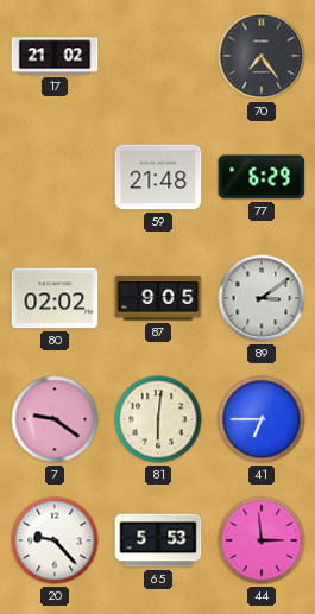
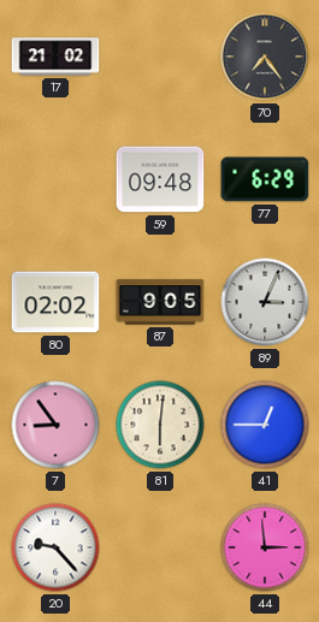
59: 21:48 -> 09:48 (160, 179)
89: 3:09 -> 3:04 (265, 302)
7: 9:21 -> 8:54 (55, 425)
41: 6:45 -> 12:45 (265, 425)
65: 5:53 -> none (158, 540)
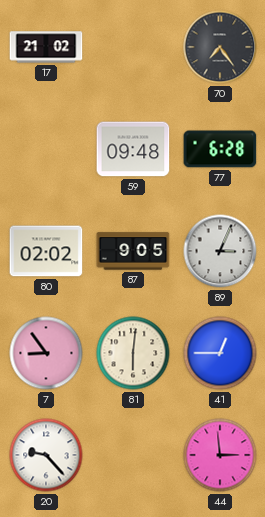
77: 6:29 -> 6:28 (220, 149)
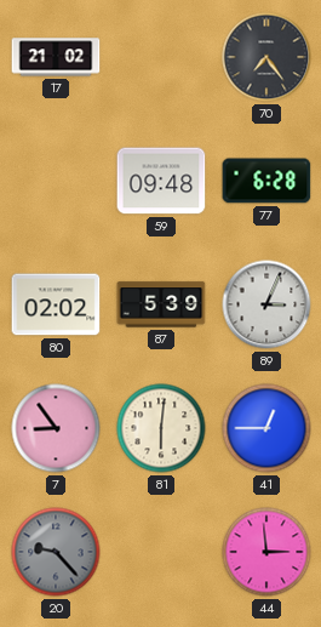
87: 9:05 -> 5:39 (161, 304)
20 dial: white -> grey (56, 552)
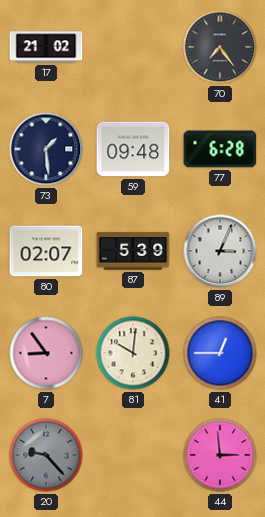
73: none -> 1:29 (46, 149)
80: 02:02 -> 02:07 (46, 251)
81: 6:01 -> 10:01 (133, 353)
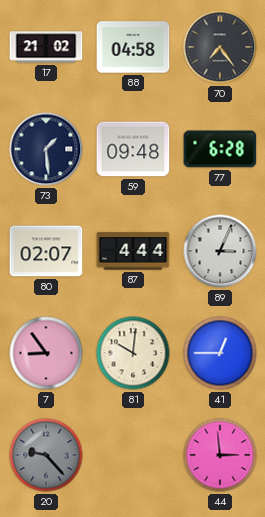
88: none -> 04:58 (133, 47)
87: 5:39 -> 4:44 (133, 251)
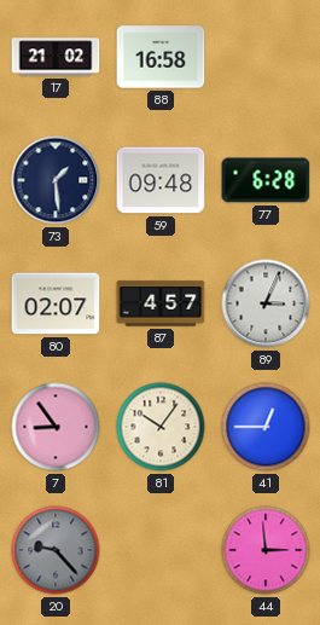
88: 04:58 -> 16:58 (161, 57)
70: 7:24 -> none (220, 47)
87: 4:44 -> 4:57 (161, 303)
81: 10:01 -> 10:06 (161, 427)
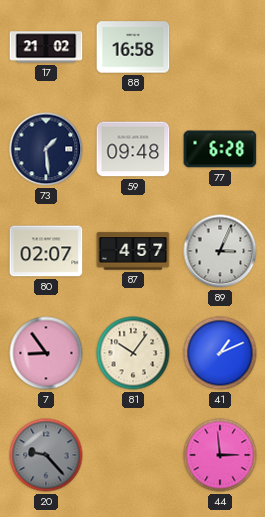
41: 12:45 -> 1:11 (220, 353)
